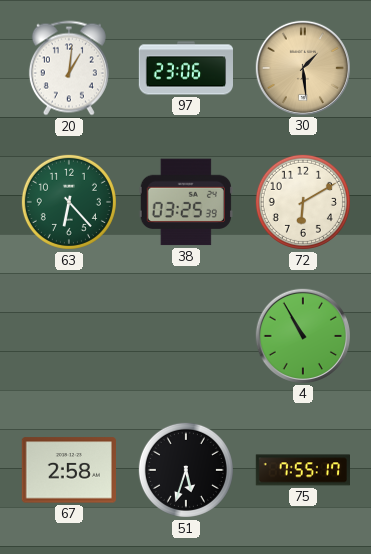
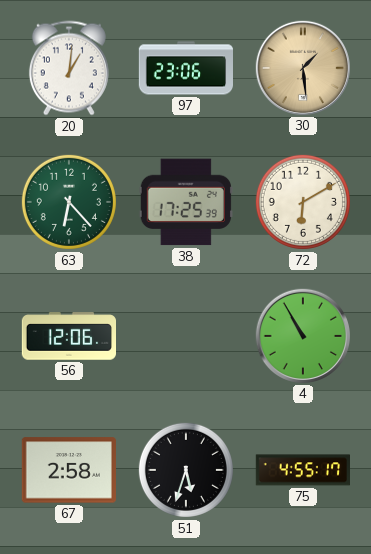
38: 03:25 -> 17:25 (186, 202)
56: none -> 12:06 (68, 336)
75: 7:55 -> 4:55 (302, 470)
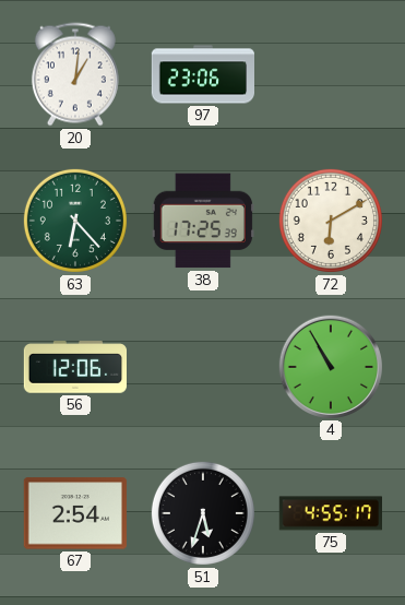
30: 1:29 -> none (303, 67)
67: 2:58 -> 2:54 (75, 513)
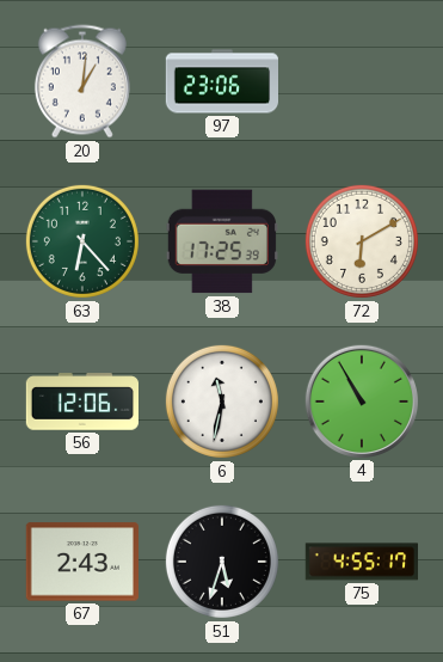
6: none -> 11:32 (222, 402)
67: 2:54 -> 2:43 (82, 562)
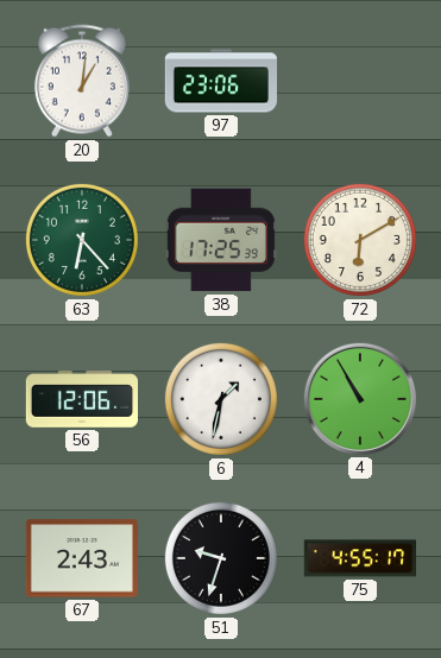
6: 11:32 -> 1:32 (221, 399)
51: 5:33 -> 9:33 (221, 558)
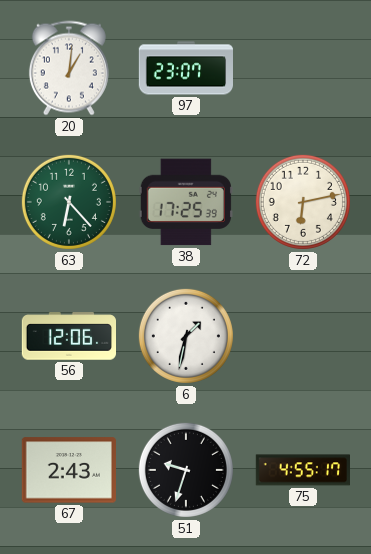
97: 23:06 -> 23:07 (186, 68)
72: 6:10 -> 6:13 (303, 202)
4: 10:55 -> none (360, 398)
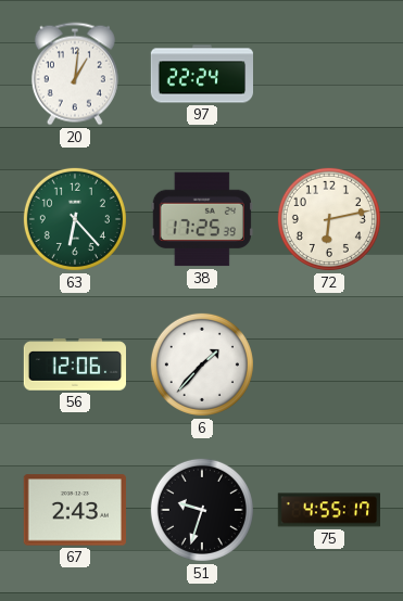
97: 23:07 -> 22:24 (202, 74)
6: 1:32 -> 1:37 (202, 365)
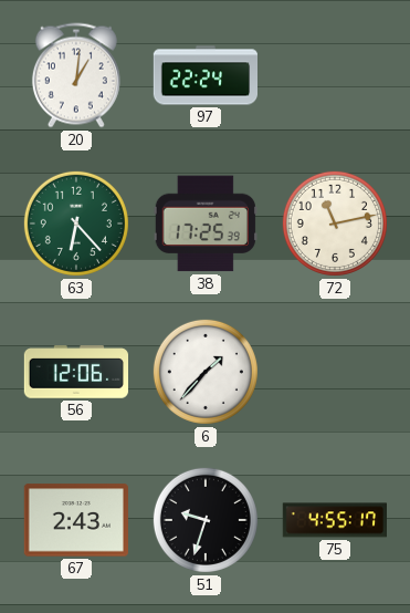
72: 6:13 -> 11:13 (335, 224)
